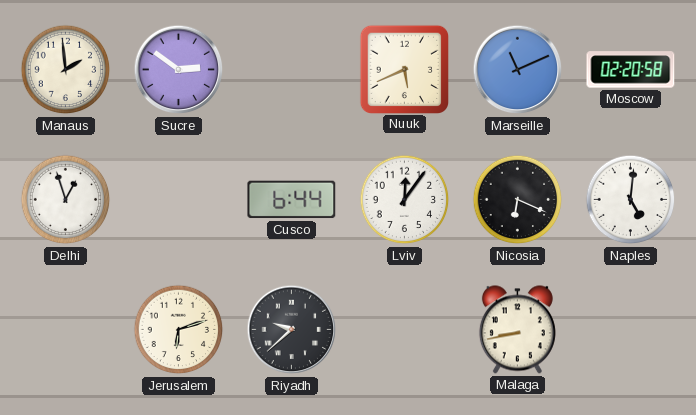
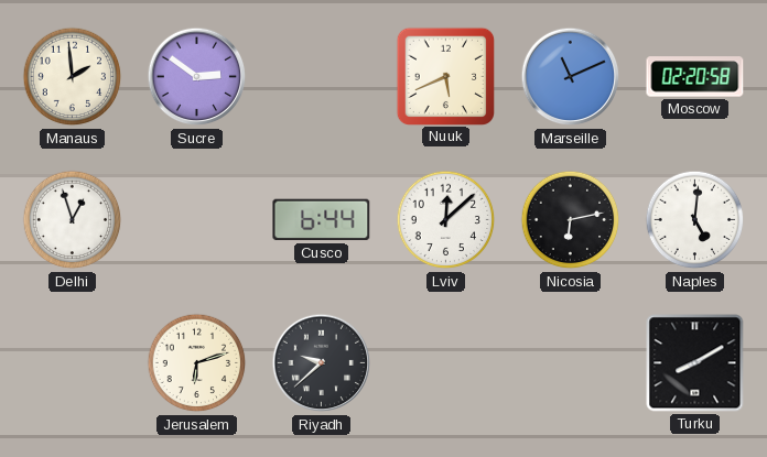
Lviv: 12:06 -> 12:08 (446, 220)
Nicosia: 6:19 -> 6:13 (571, 220)
Malaga: 8:43 -> none (517, 330)
Turku: none -> 8:10 (695, 363)
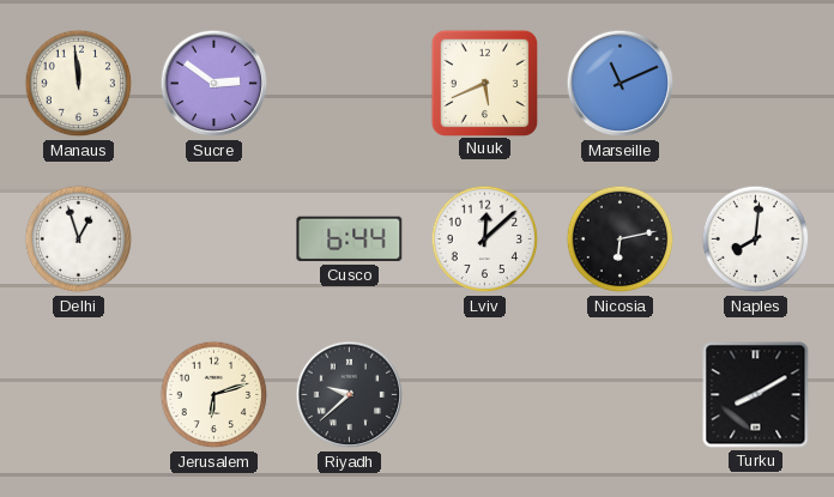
Manaus: 1:59 -> 11:59 (79, 84)
Moscow: 02:20 -> none (695, 77)
Naples: 5:01 -> 8:01 (756, 240)
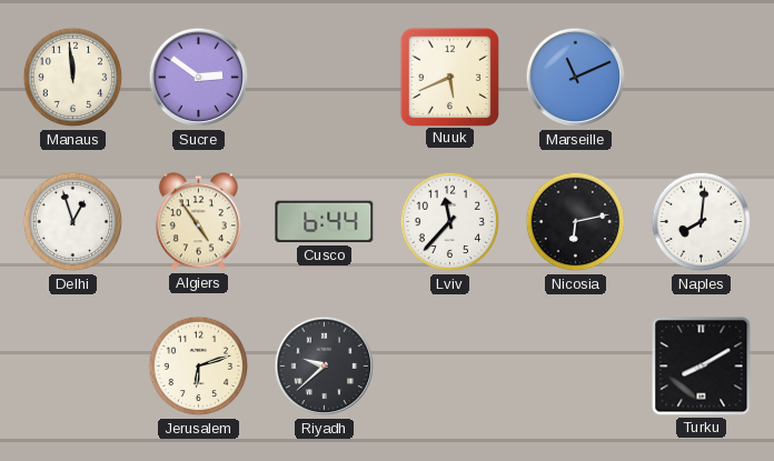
Algiers: none -> 4:54 (198, 222)
Lviv: 12:08 -> 11:37 (450, 222)
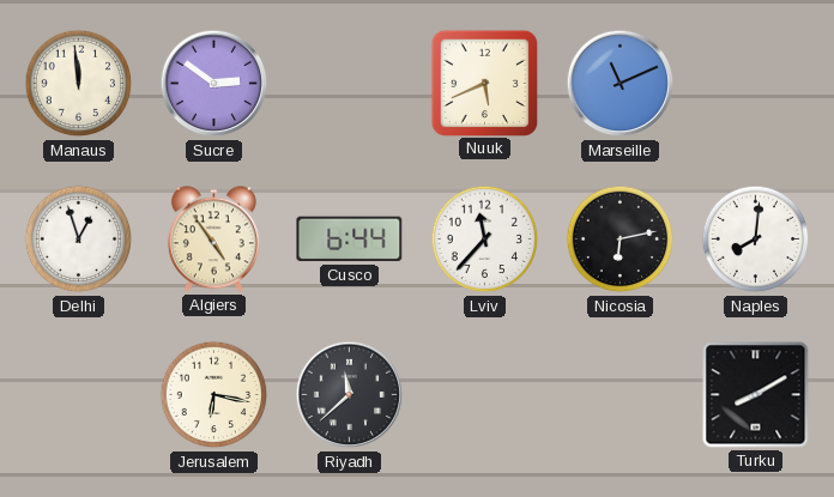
Jerusalem: 6:12 -> 6:17 (214, 395)
Riyadh: 9:38 -> 11:38 (350, 395)
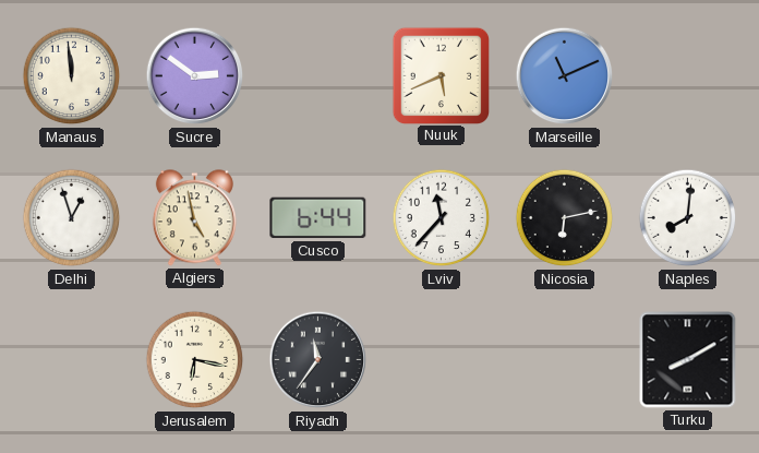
Algiers: 4:54 -> 4:58 (194, 218)
Riyadh: 11:38 -> 11:36 (318, 360)
